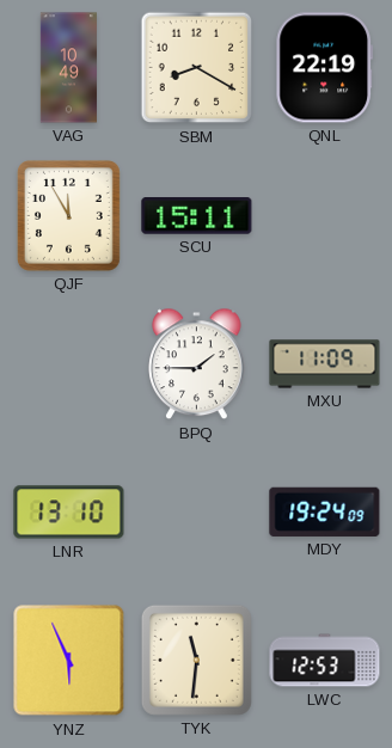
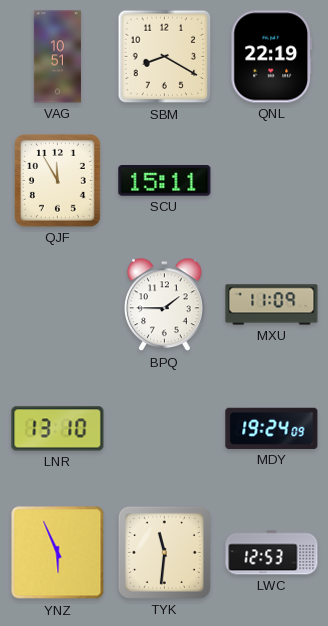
VAG: 10:49 -> 10:51 (57, 57)
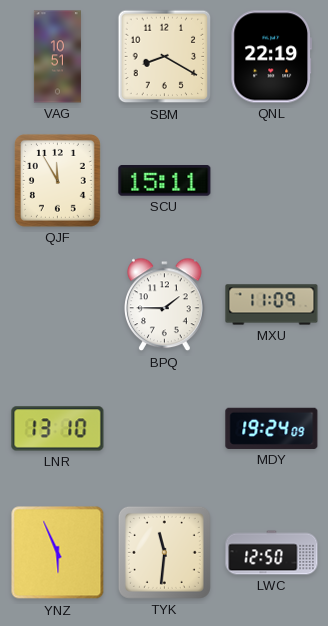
LWC: 12:53 -> 12:50 (272, 553)
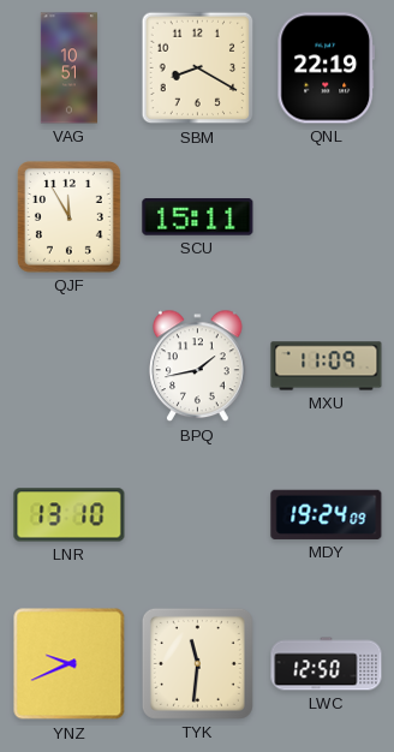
BPQ: 1:45 -> 1:43 (198, 366)
YNZ: 5:56 -> 9:41 (70, 664)
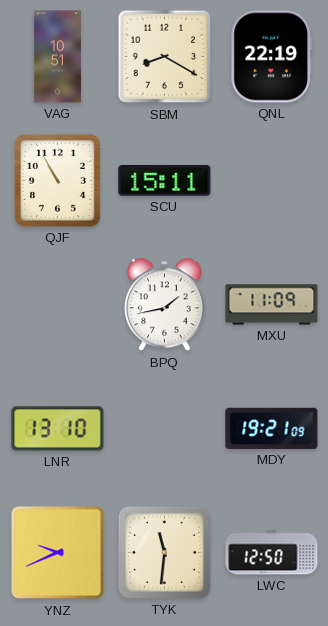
QJF: 11:55 -> 10:55 (57, 180)
MDY: 19:24 -> 19:21 (272, 428)
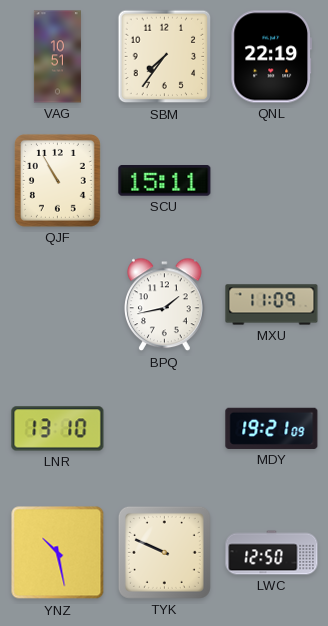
SBM: 8:20 -> 7:36 (165, 57)
YNZ: 9:41 -> 10:28 (58, 553)
TYK: 11:31 -> 9:49 (164, 552)
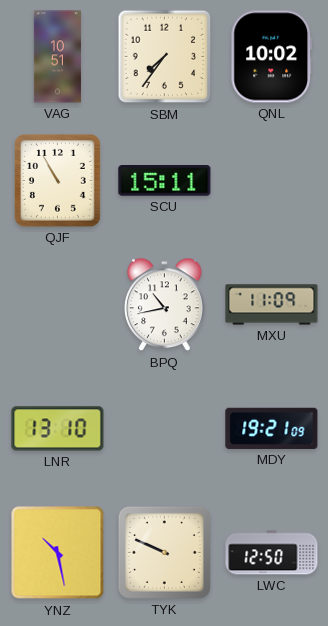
QNL: 22:19 -> 10:02 (272, 57)
BPQ: 1:43 -> 10:43 (165, 305)
